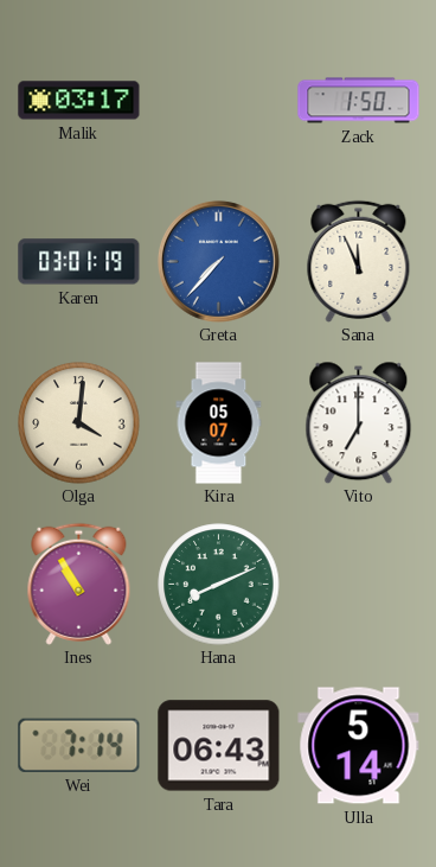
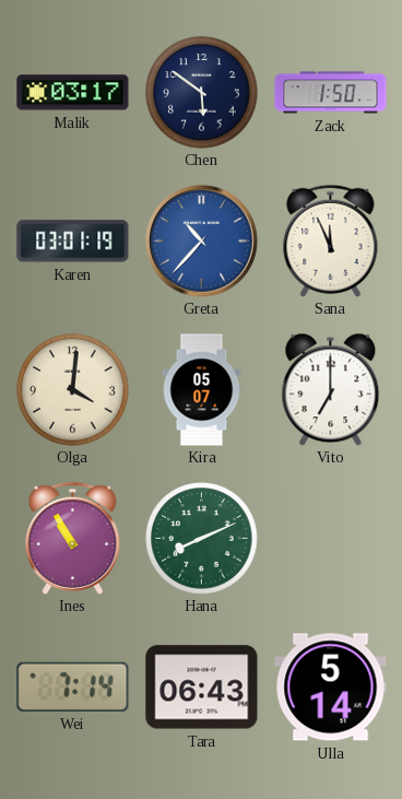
Chen: none -> 5:51 (202, 93)
Greta: 7:37 -> 10:37 (201, 240)
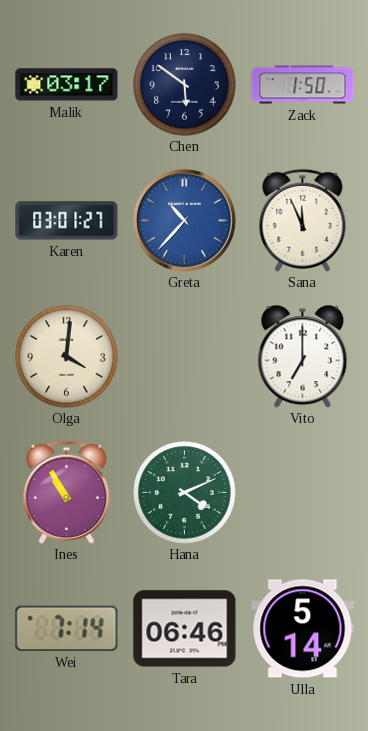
Karen: 03:01:19 -> 03:01:27 (67, 221)
Kira: 05:07 -> none (202, 390)
Hana: 8:11 -> 4:11 (185, 493)
Tara: 06:43 -> 06:46 (185, 629)
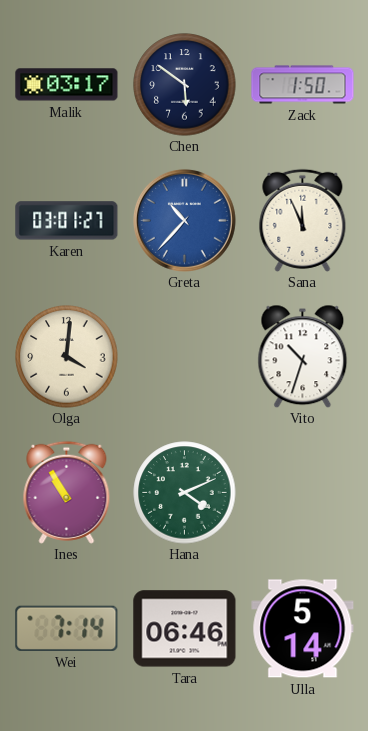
Vito: 7:00 -> 10:33 (303, 356)
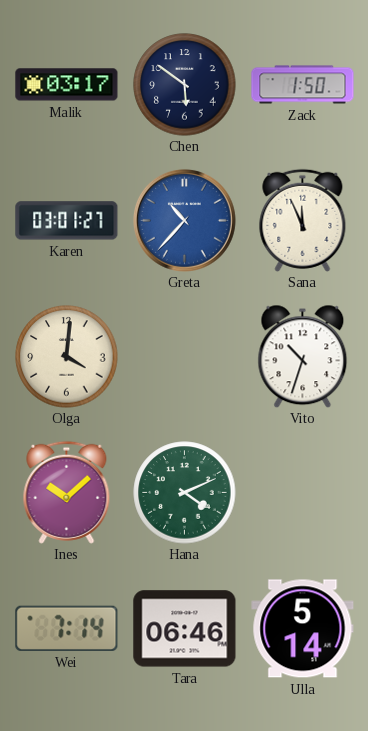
Ines: 10:55 -> 10:08 (67, 492)
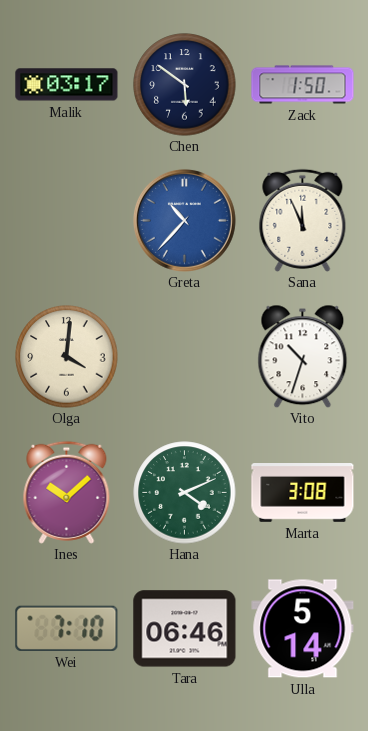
Karen: 03:01 -> none (67, 221)
Marta: none -> 3:08 (303, 493)
Wei: 7:14 -> 7:10 (67, 628)
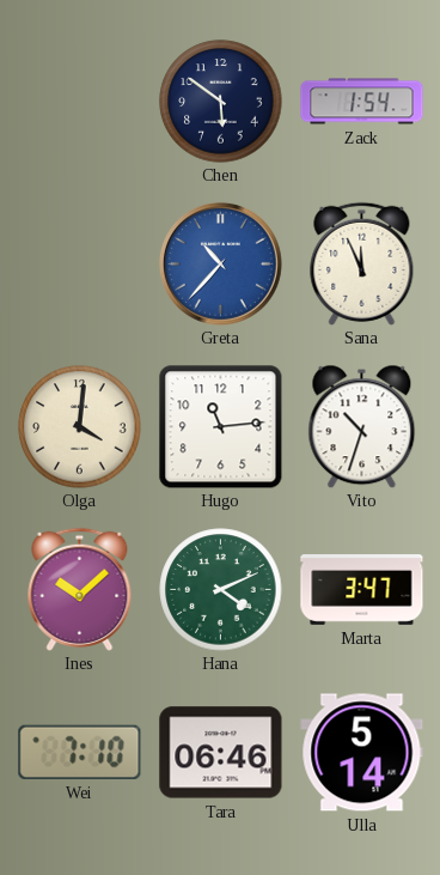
Malik: 03:17 -> none (67, 85)
Zack: 1:50 -> 1:54 (362, 102)
Hugo: none -> 11:14 (221, 427)
Marta: 3:08 -> 3:47 (362, 590)
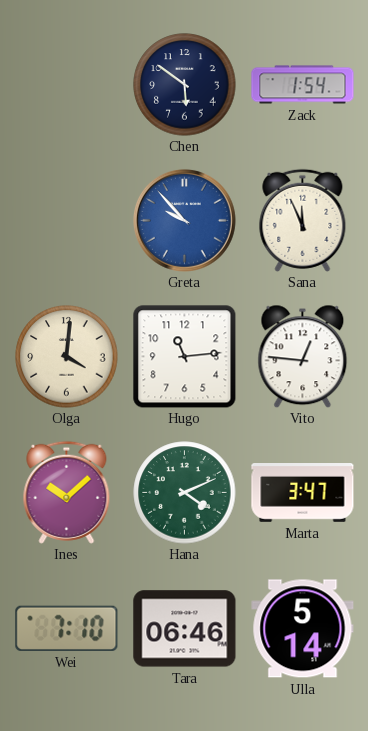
Greta: 10:37 -> 9:53 (184, 220)
Vito: 10:33 -> 12:46 (303, 356)
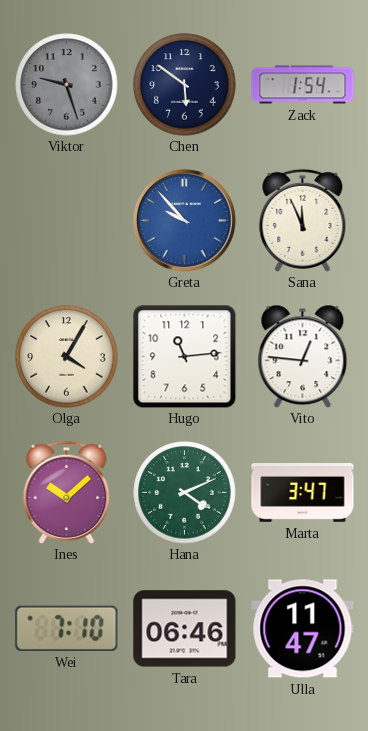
Viktor: none -> 9:27 (67, 85)
Olga: 4:01 -> 4:05 (67, 357)
Ulla: 5:14 -> 11:47 (303, 629)
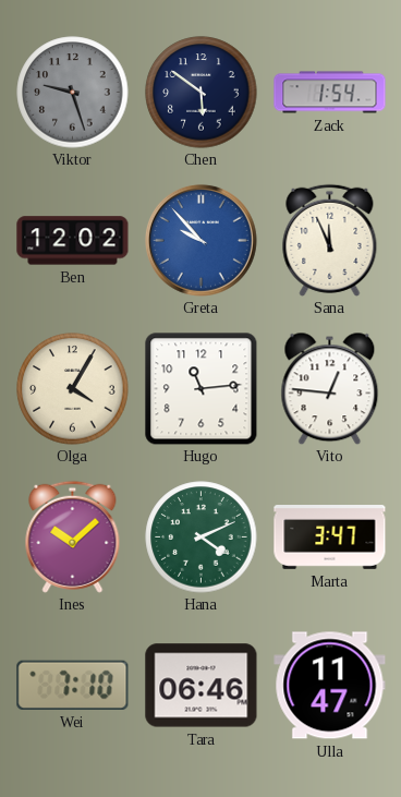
Ben: none -> 12:02 (73, 241)
